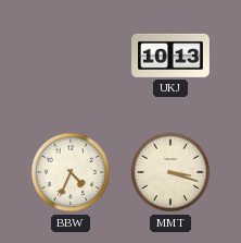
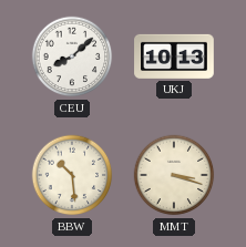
CEU: none -> 8:08 (72, 56)
BBW: 4:34 -> 10:29 (72, 175)
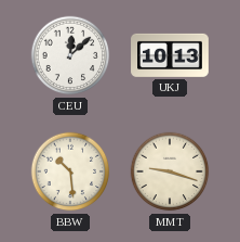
CEU: 8:08 -> 12:08 (70, 55)
MMT: 3:18 -> 9:18 (170, 171)
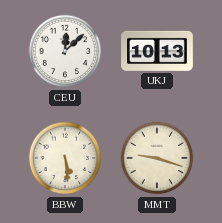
BBW: 10:29 -> 5:29 (65, 158)
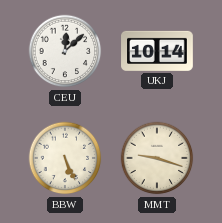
UKJ: 10:13 -> 10:14 (157, 51)
BBW: 5:29 -> 5:26 (65, 158)
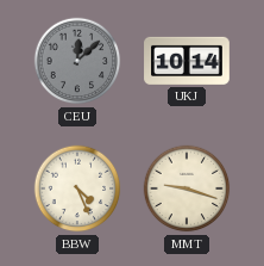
CEU dial: white -> grey (77, 61)
BBW: 5:26 -> 4:26 (77, 188)
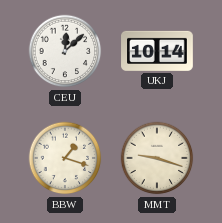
CEU dial: grey -> white (65, 51)
BBW: 4:26 -> 1:18 (65, 158)
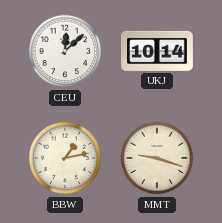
BBW: 1:18 -> 1:13 (65, 158)
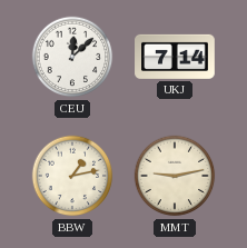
UKJ: 10:14 -> 7:14 (175, 57)
MMT: 9:18 -> 9:13 (175, 176)
